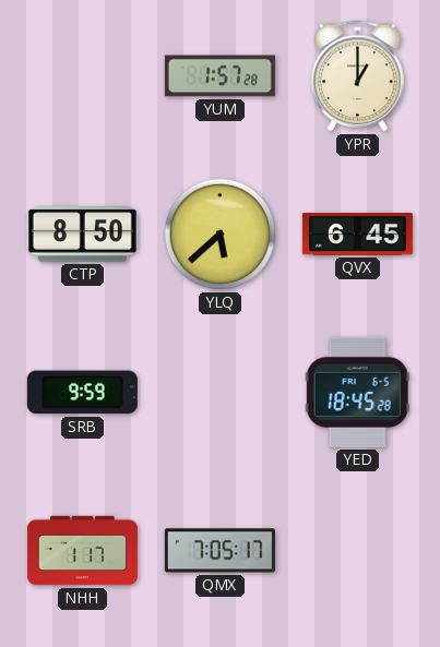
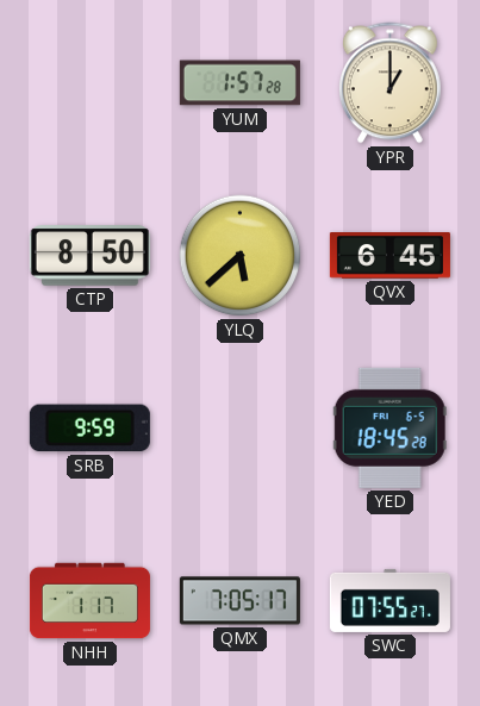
SWC: none -> 07:55 (389, 600)
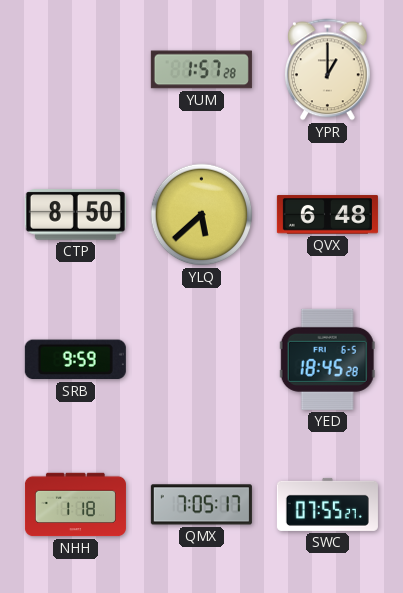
QVX: 6:45 -> 6:48 (327, 215)
NHH: 1:17 -> 1:18 (75, 505)
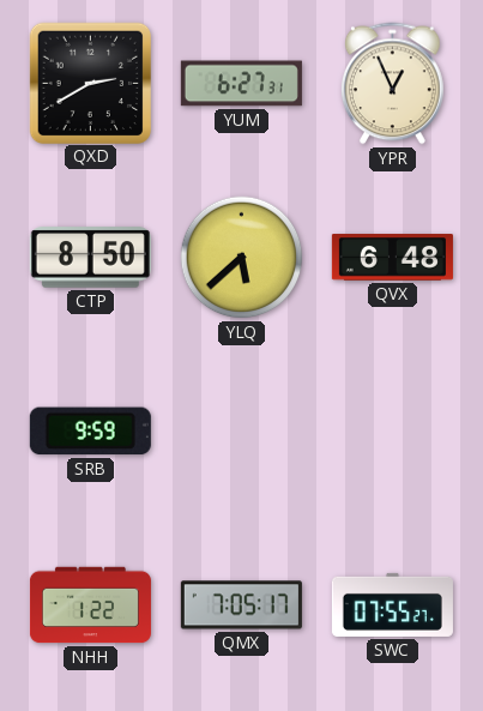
QXD: none -> 2:40 (90, 83)
YUM: 1:57 -> 6:27 (241, 84)
YPR: 1:00 -> 12:56 (392, 84)
YED: 18:45 -> none (327, 359)
NHH: 1:18 -> 1:22 (90, 605)
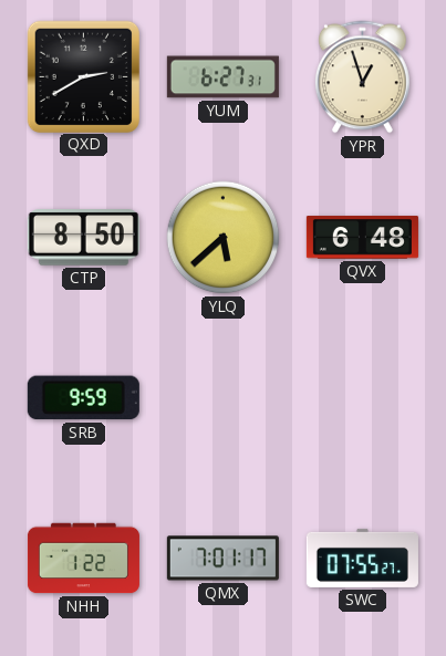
YPR: 12:56 -> 12:57 (362, 77)
QMX: 7:05 -> 7:01 (222, 559)
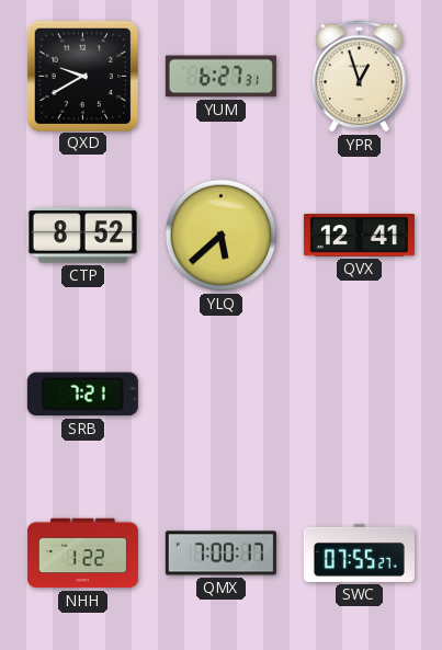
QXD: 2:40 -> 9:40 (82, 76)
CTP: 8:50 -> 8:52 (82, 236)
QVX: 6:48 -> 12:41 (359, 236)
SRB: 9:59 -> 7:21 (82, 395)
QMX: 7:01 -> 7:00 (220, 554)
